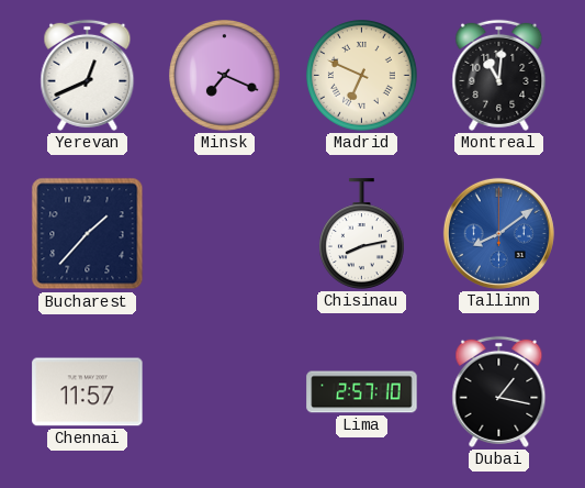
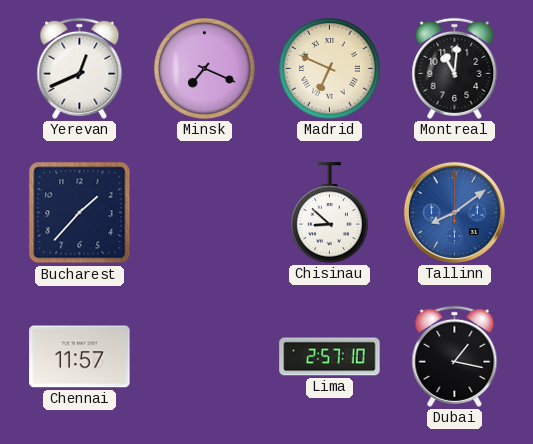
Chisinau: 8:13 -> 8:52 (329, 213)
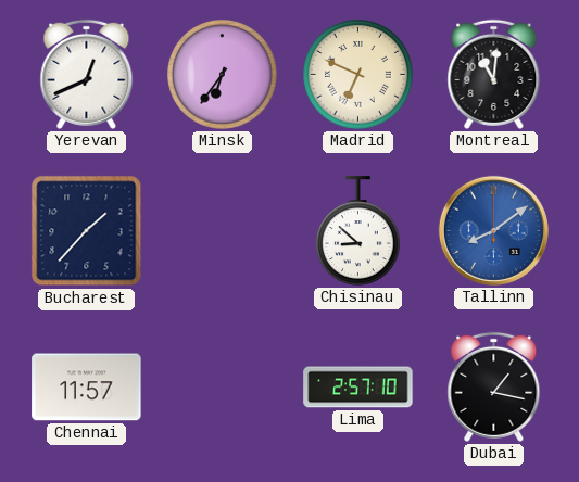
Minsk: 7:19 -> 6:36 (223, 75)
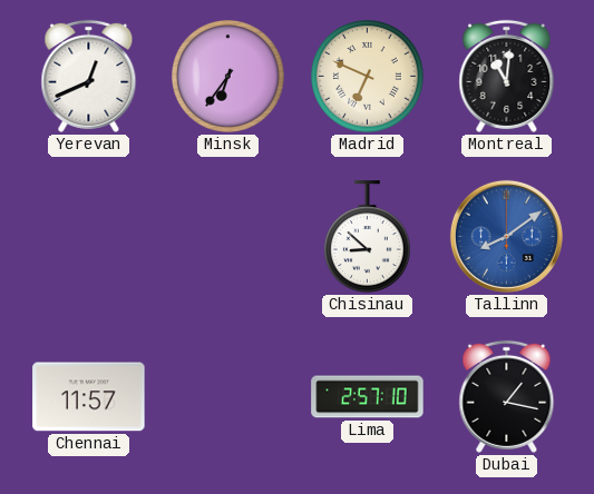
Bucharest: 1:37 -> none (87, 231)
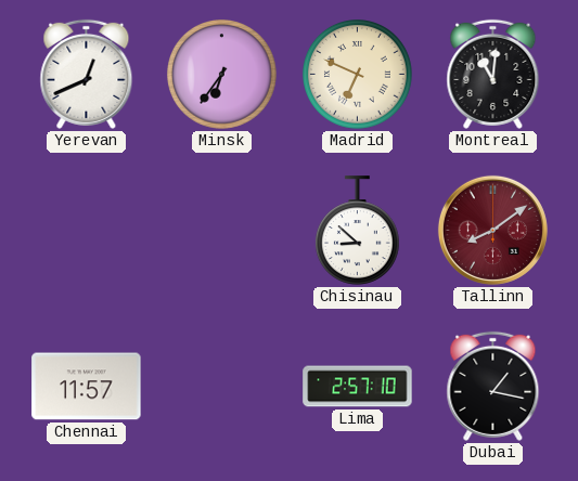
Tallinn dial: blue -> burgundy (492, 230)
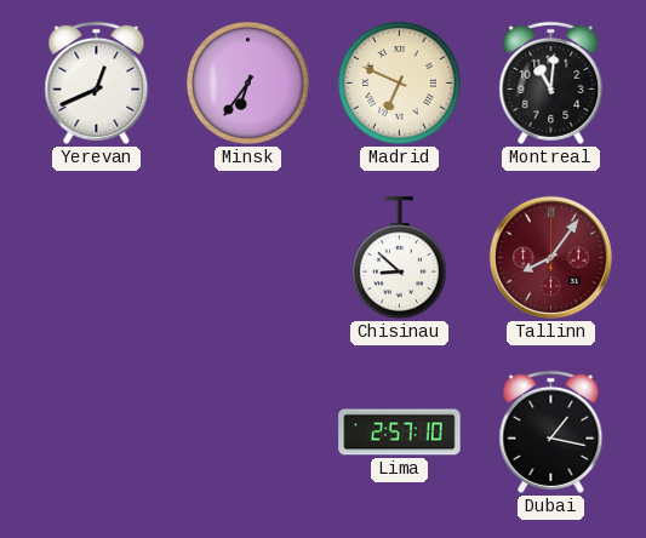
Tallinn: 8:09 -> 8:06 (550, 257)
Chennai: 11:57 -> none (87, 387)
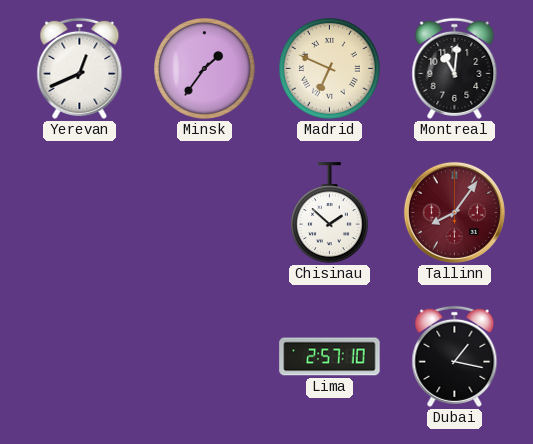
Minsk: 6:36 -> 1:36 (205, 69)
Chisinau: 8:52 -> 1:52 (329, 213)
